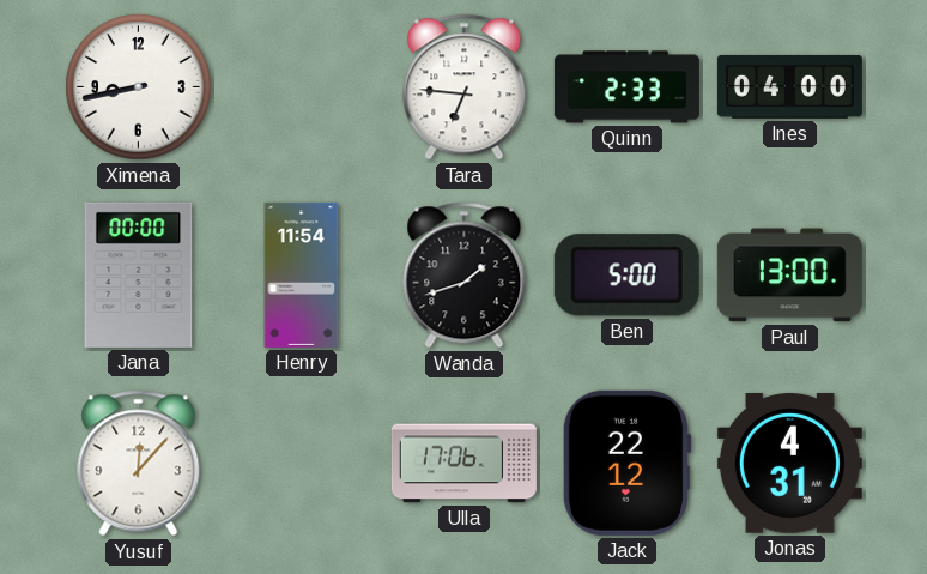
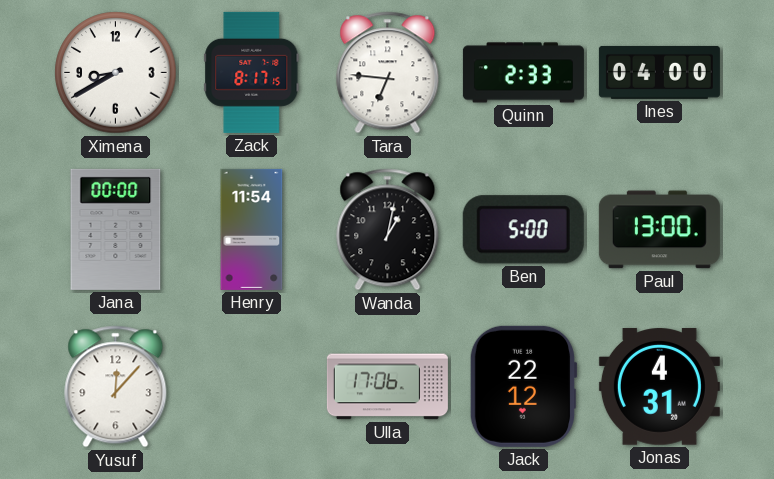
Ximena: 8:43 -> 8:40 (116, 73)
Zack: none -> 8:17 (252, 72)
Wanda: 1:42 -> 1:02 (388, 230)
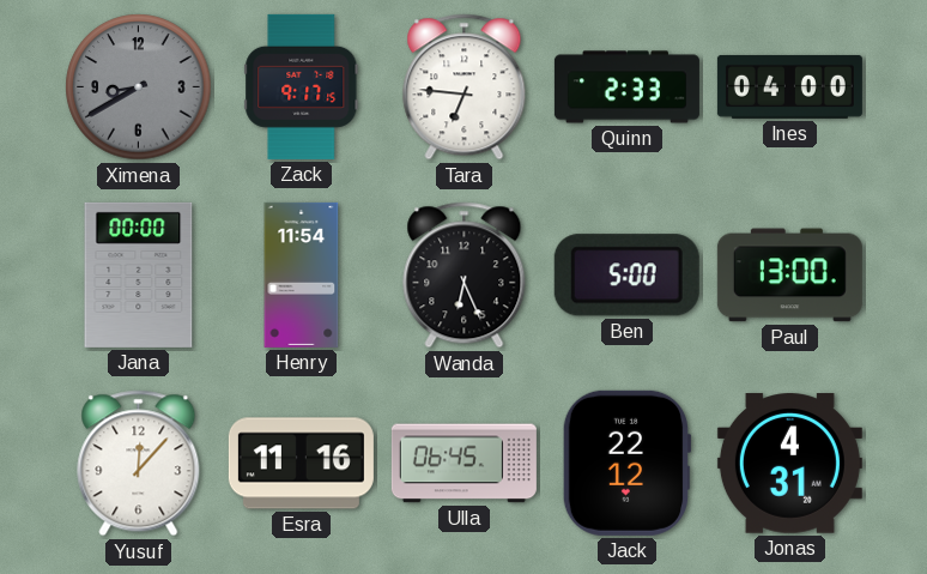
Ximena dial: white -> grey (139, 87)
Zack: 8:17 -> 9:17 (302, 86)
Wanda: 1:02 -> 6:26 (465, 276)
Esra: none -> 11:16 (301, 464)
Ulla: 17:06 -> 06:45 (463, 464)
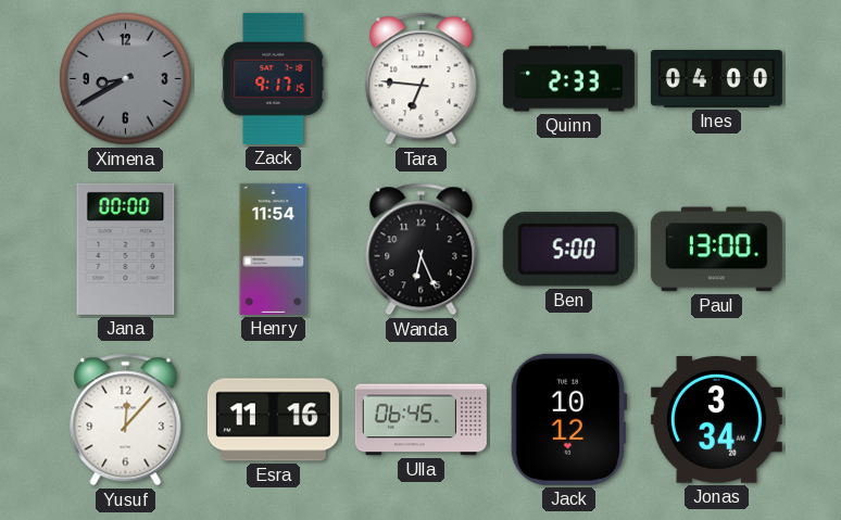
Jack: 22:12 -> 10:12 (568, 419)
Jonas: 4:31 -> 3:34 (716, 420)
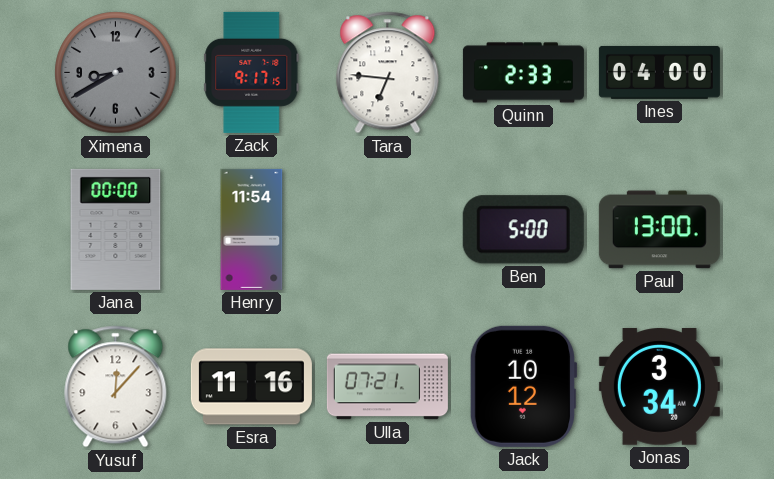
Wanda: 6:26 -> none (422, 250)
Ulla: 06:45 -> 07:21 (387, 387)
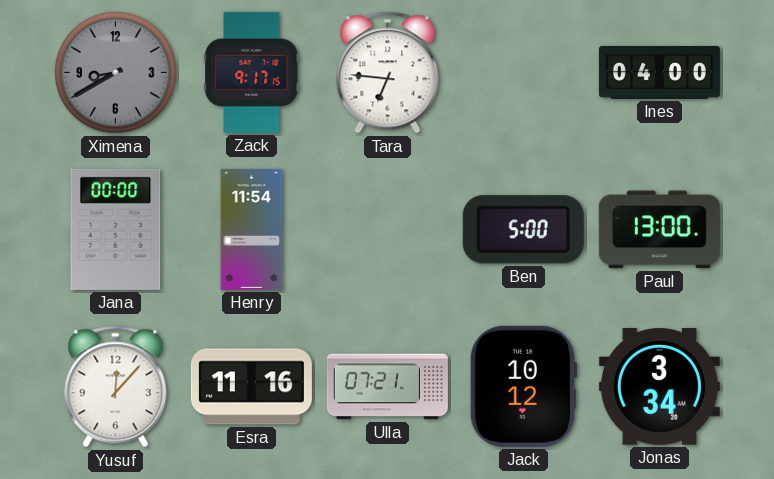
Quinn: 2:33 -> none (523, 73)
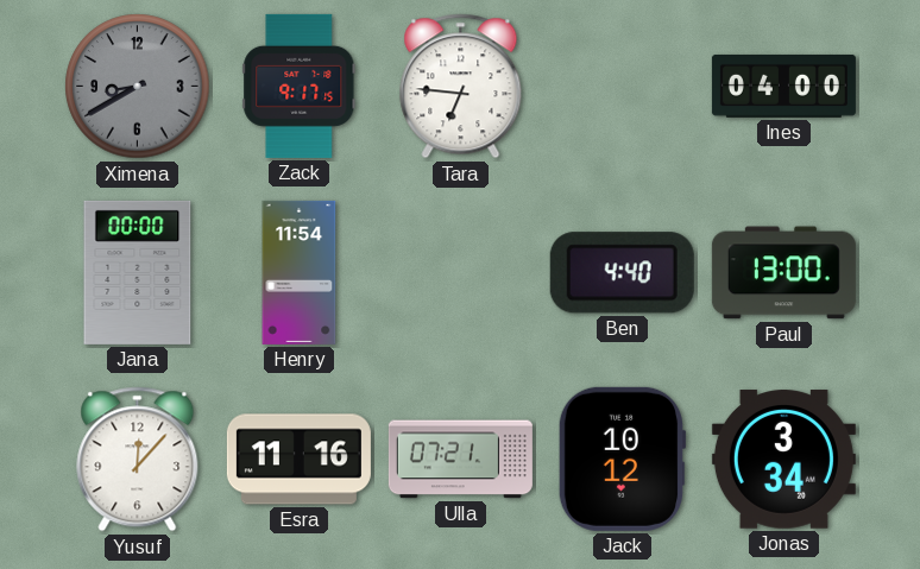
Ben: 5:00 -> 4:40 (622, 273)
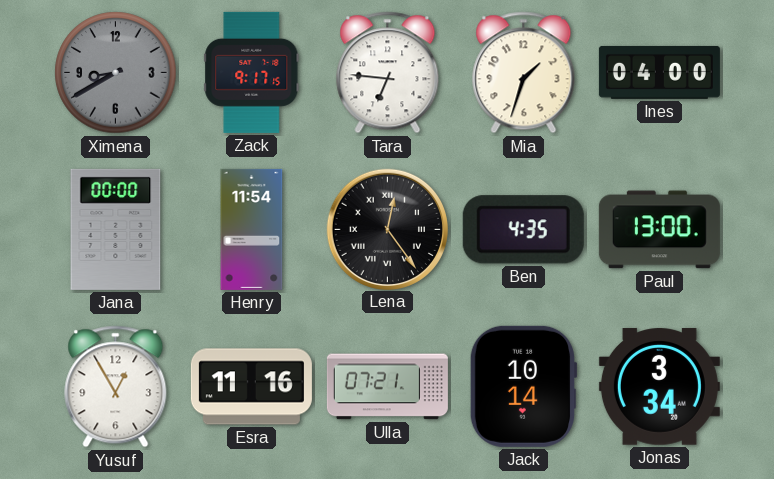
Mia: none -> 1:33 (524, 73)
Lena: none -> 12:24 (387, 229)
Ben: 4:40 -> 4:35 (523, 230)
Yusuf: 12:07 -> 12:55 (116, 387)
Jack: 10:12 -> 10:14 (523, 386)
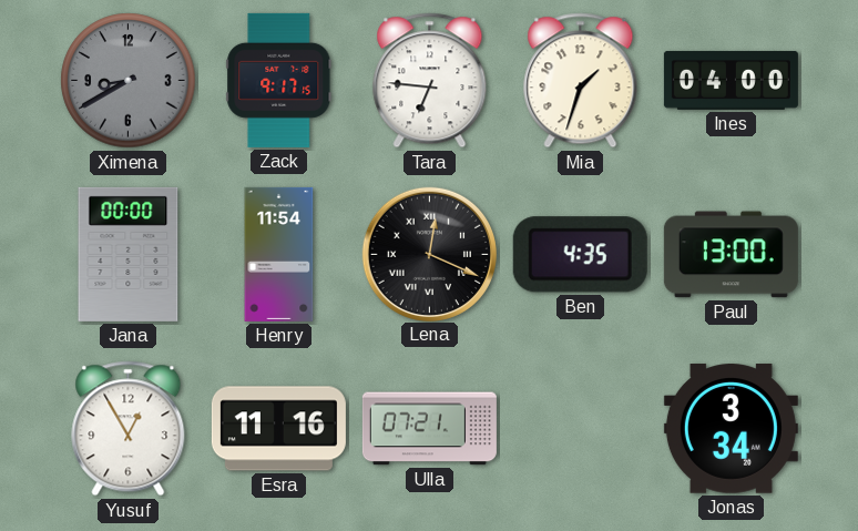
Lena: 12:24 -> 12:19 (429, 254)
Jack: 10:14 -> none (523, 386)
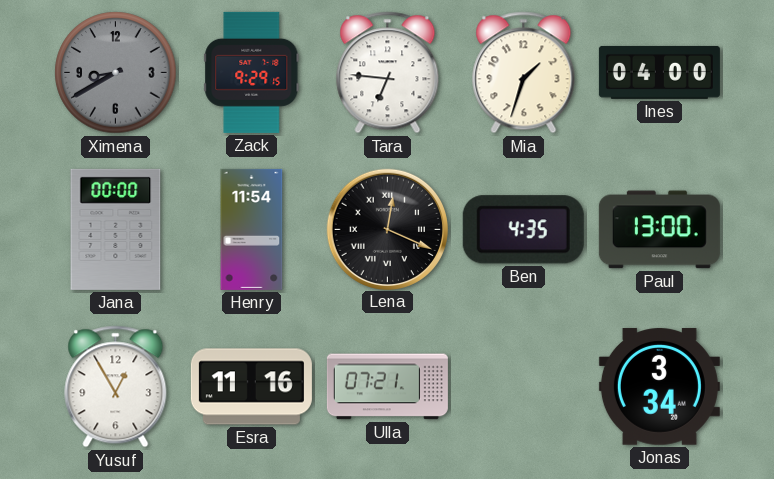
Zack: 9:17 -> 9:29 (252, 72)
